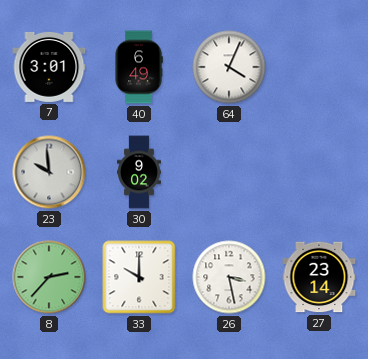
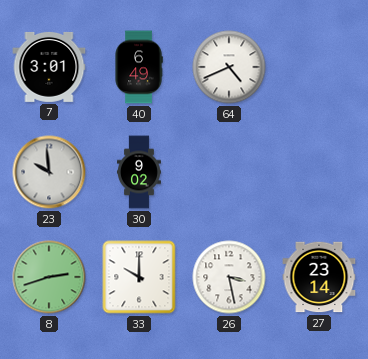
64: 4:04 -> 4:41 (229, 67)
8: 2:37 -> 2:42 (49, 277)
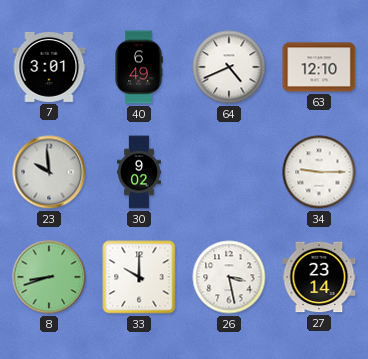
63: none -> 12:10 (319, 67)
34: none -> 9:15 (319, 172)
8: 2:42 -> 8:42 (49, 277)
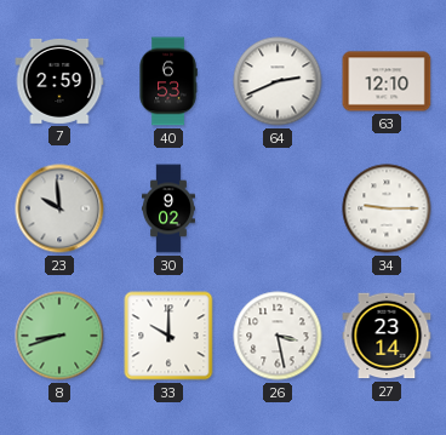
7: 3:01 -> 2:59 (59, 81)
40: 6:49 -> 6:53 (168, 81)
64: 4:41 -> 2:41 (278, 81)
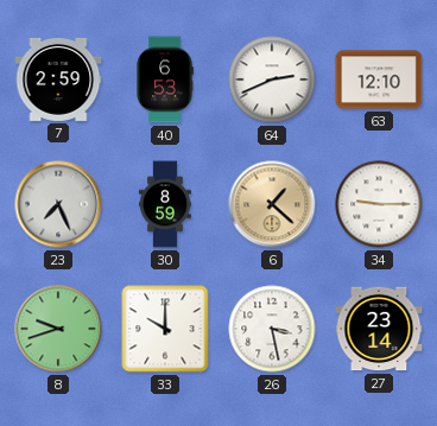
23: 9:59 -> 7:26 (58, 204)
30: 9:02 -> 8:59 (166, 204)
6: none -> 1:22 (272, 204)
8: 8:42 -> 9:42 (58, 329)
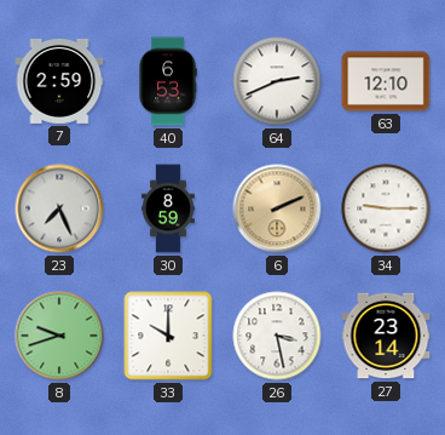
6: 1:22 -> 2:11 (277, 208)
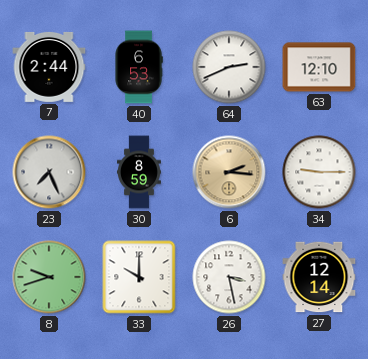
7: 2:59 -> 2:44 (49, 67)
6: 2:11 -> 2:16 (229, 172)
27: 23:14 -> 12:14 (319, 277)
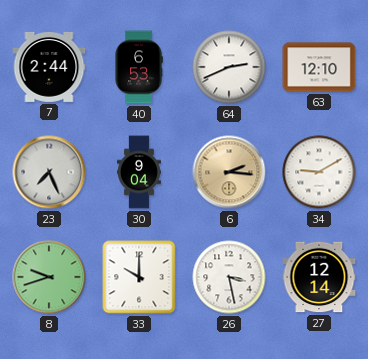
30: 8:59 -> 9:04 (140, 172)
34: 9:15 -> 9:10 (319, 172)
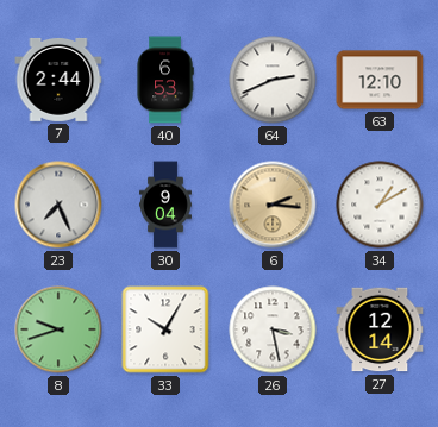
34: 9:10 -> 1:10 (380, 205)
33: 10:00 -> 10:05 (165, 329)
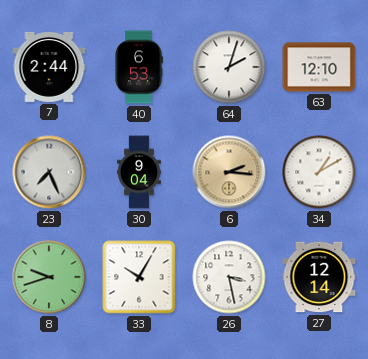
64: 2:41 -> 2:03 (229, 67)
